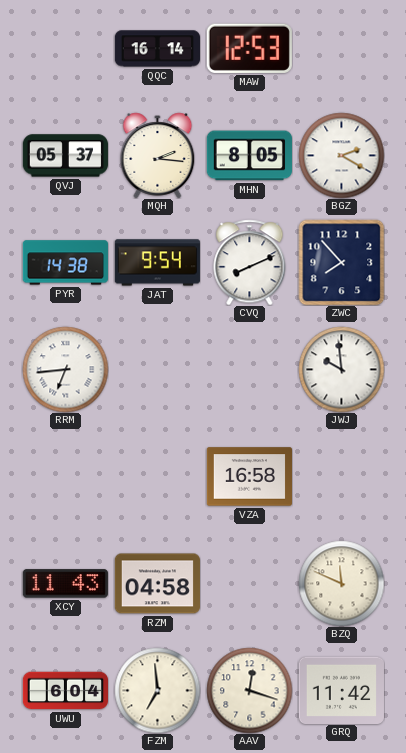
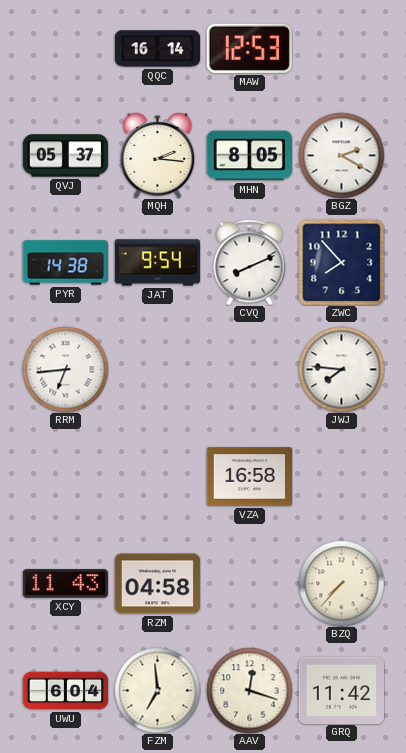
JWJ: 9:59 -> 7:46 (341, 369)
BZQ: 11:49 -> 7:37 (341, 583)
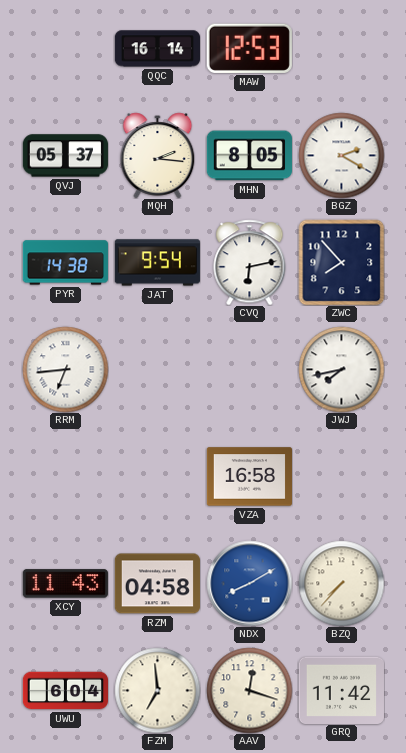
CVQ: 8:11 -> 6:13 (250, 262)
JWJ: 7:46 -> 7:43 (341, 369)
NDX: none -> 8:10 (249, 583)
